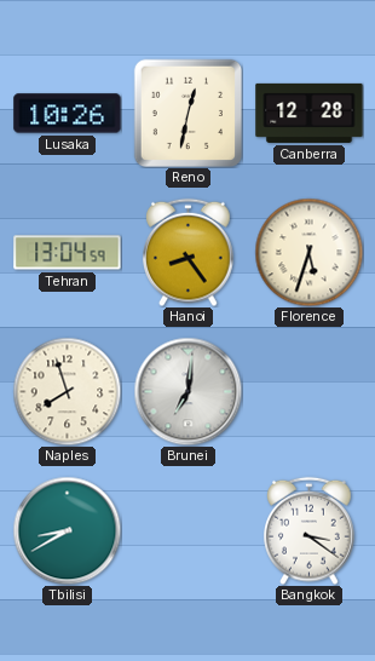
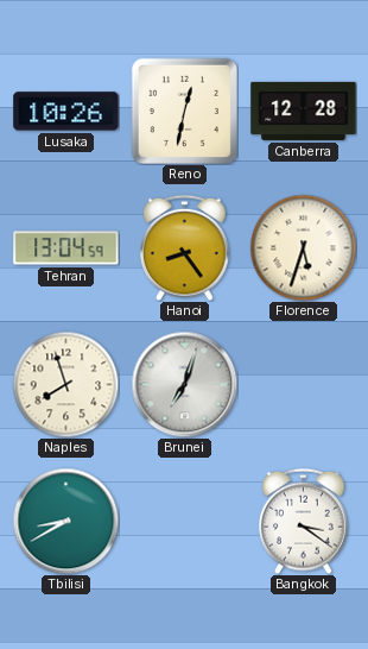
Brunei: 7:01 -> 7:03 (184, 384)
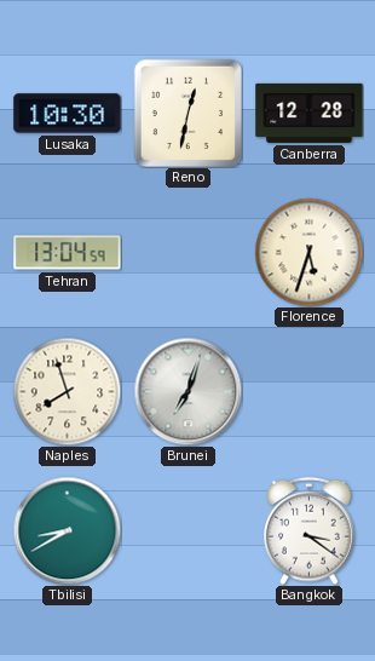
Lusaka: 10:26 -> 10:30 (68, 114)
Hanoi: 8:24 -> none (185, 247)
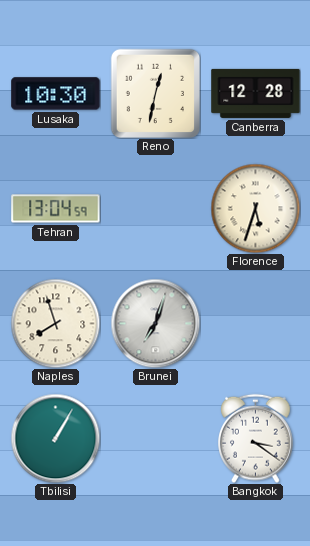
Tbilisi: 8:40 -> 1:05 (55, 438)
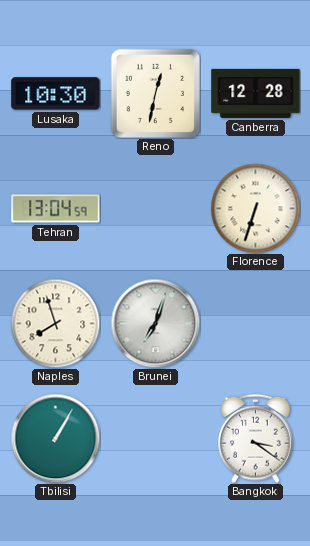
Florence: 5:33 -> 6:33 (255, 208)
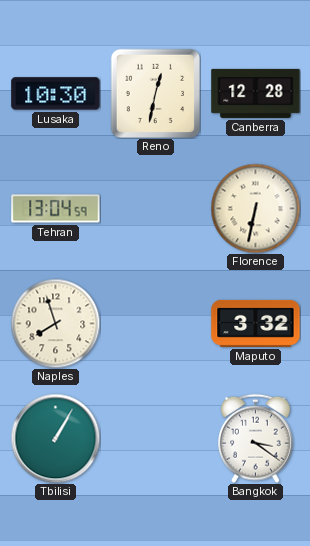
Florence: 6:33 -> 6:32 (255, 208)
Brunei: 7:03 -> none (155, 323)
Maputo: none -> 3:32 (256, 323)
